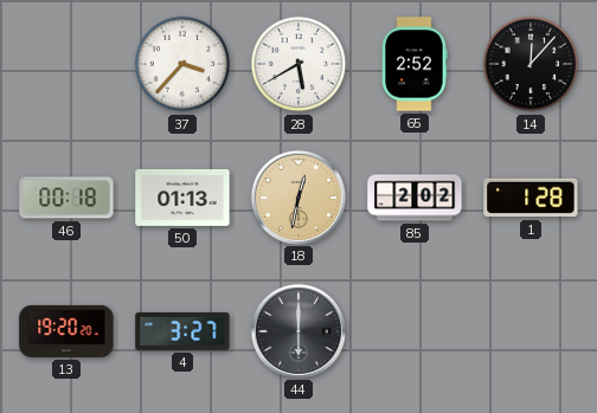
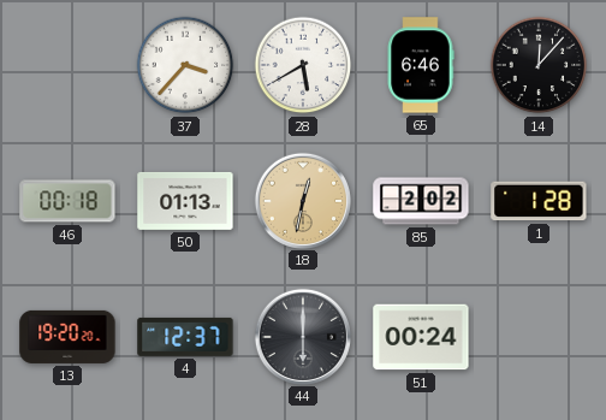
65: 2:52 -> 6:46 (421, 65)
4: 3:27 -> 12:37 (185, 337)
51: none -> 00:24 (421, 337)
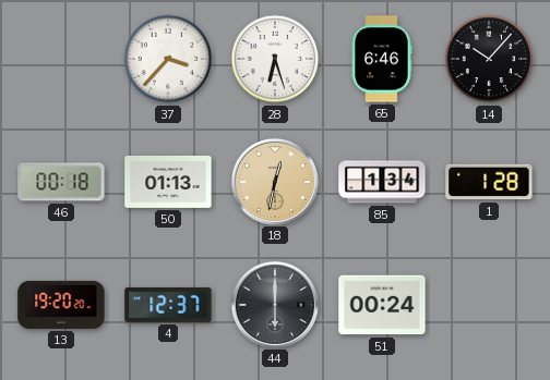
28: 5:40 -> 6:27 (275, 59)
14: 12:07 -> 10:07 (489, 59)
85: 2:02 -> 1:34 (382, 182)
